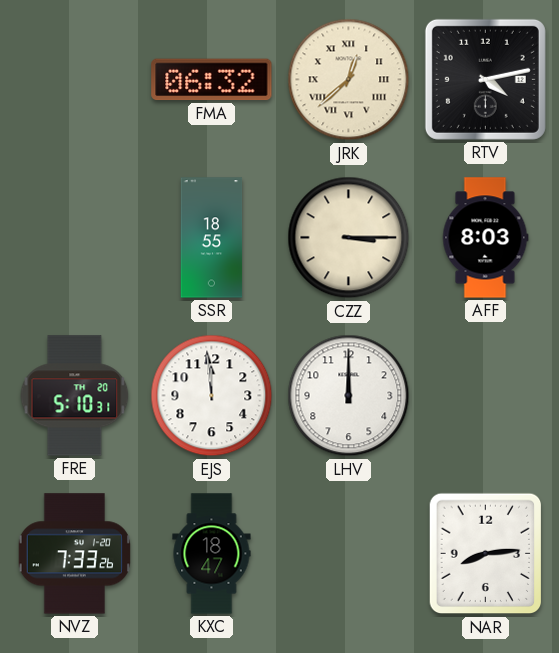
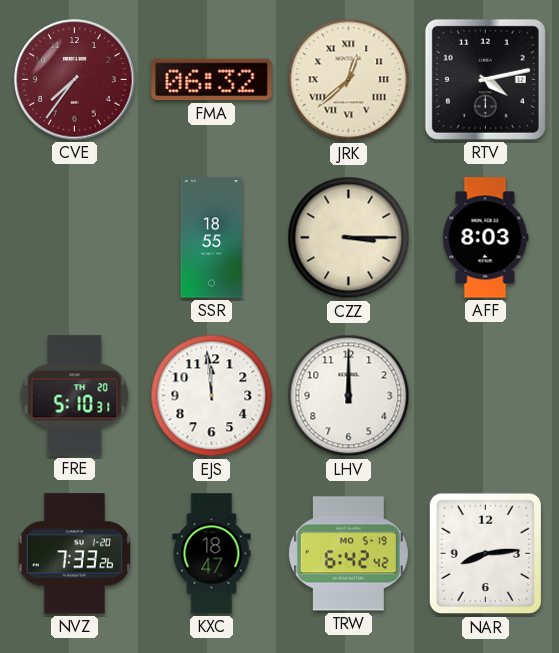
CVE: none -> 7:36 (75, 80)
TRW: none -> 6:42 (348, 554)
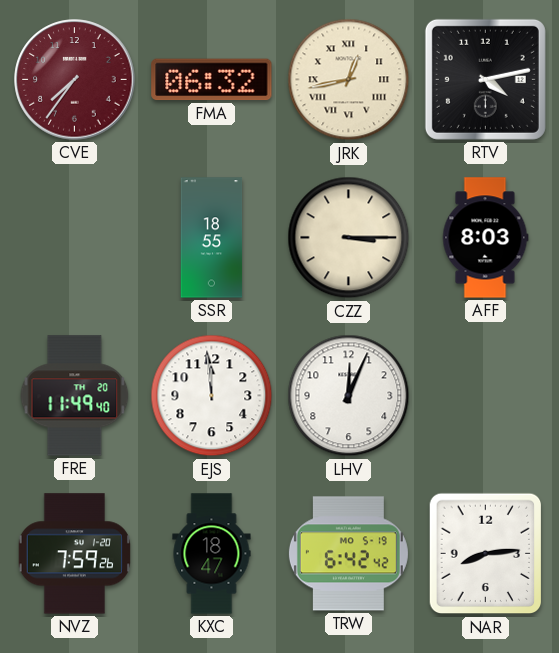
JRK: 12:38 -> 12:43 (349, 80)
FRE: 5:10 -> 11:49 (75, 396)
LHV: 12:00 -> 12:04 (349, 396)
NVZ: 7:33 -> 7:59 (74, 554)
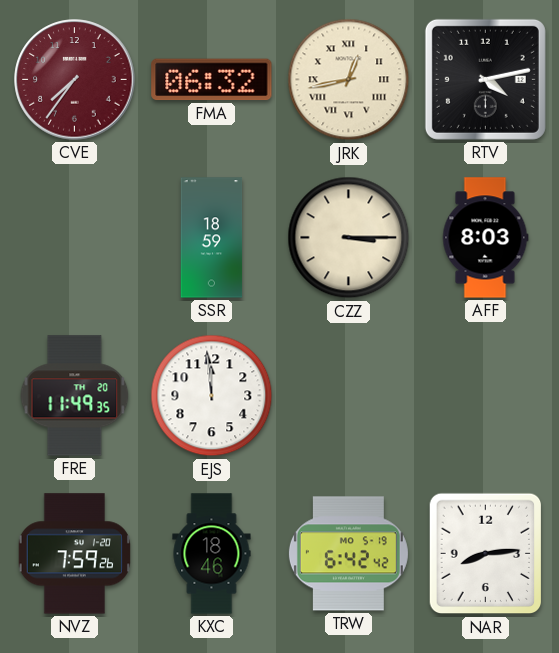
SSR: 18:55 -> 18:59 (212, 238)
FRE: 11:49:40 -> 11:49:35 (75, 396)
LHV: 12:04 -> none (349, 396)
KXC: 18:47 -> 18:46 (212, 554)
